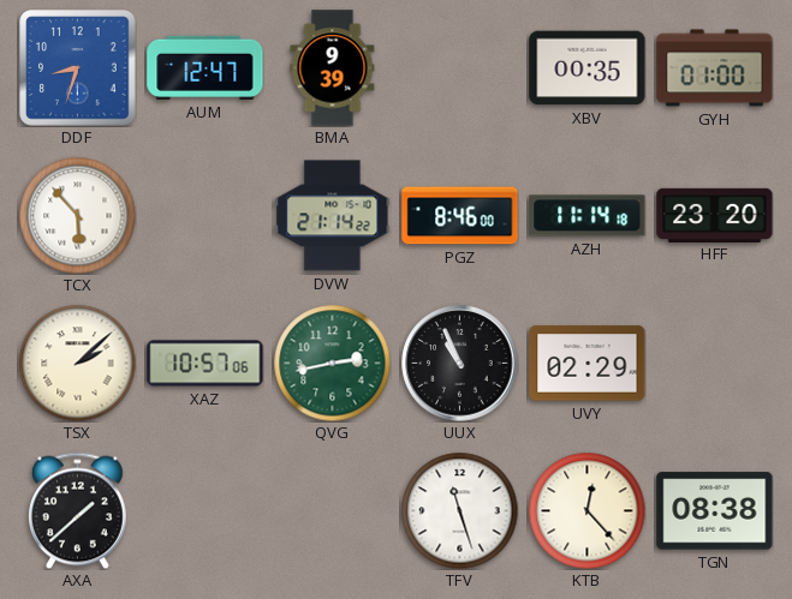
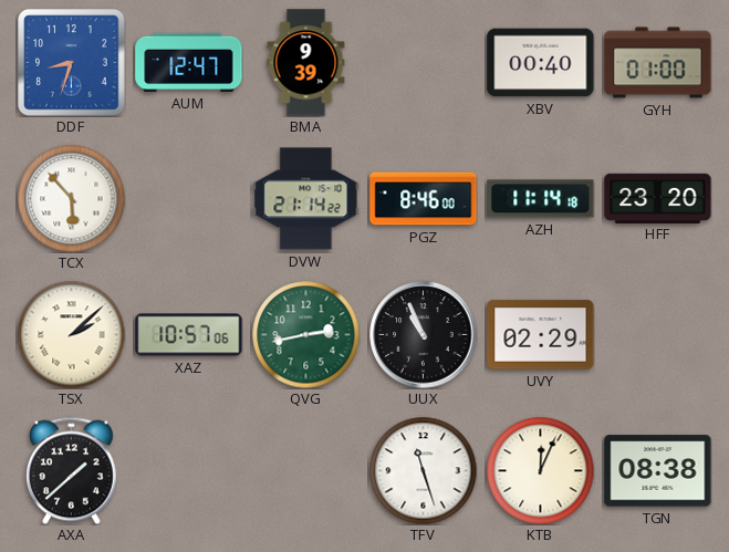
XBV: 00:35 -> 00:40 (541, 63)
KTB: 12:23 -> 12:04 (540, 470)
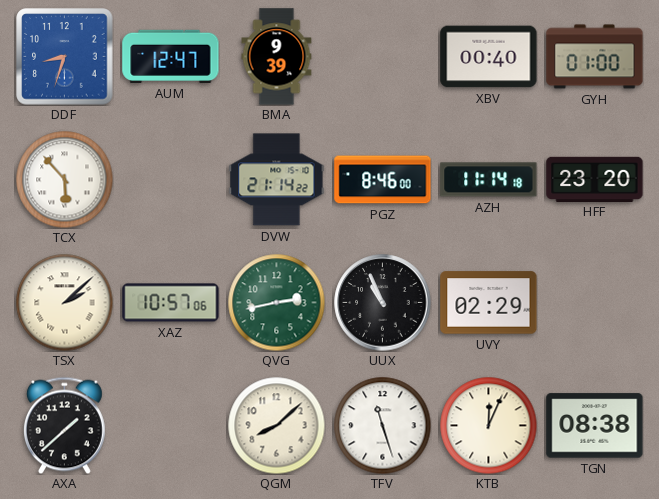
QGM: none -> 8:08 (276, 425)
